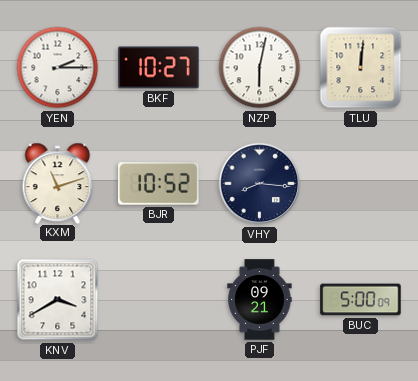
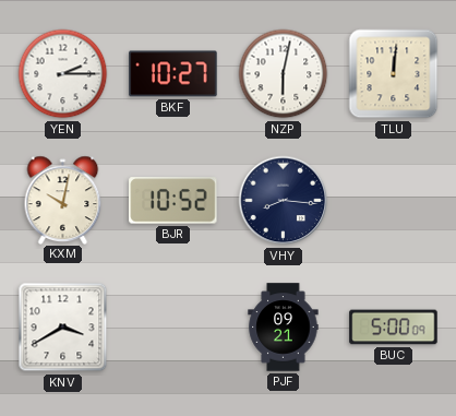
KXM: 11:12 -> 10:02 (63, 200)
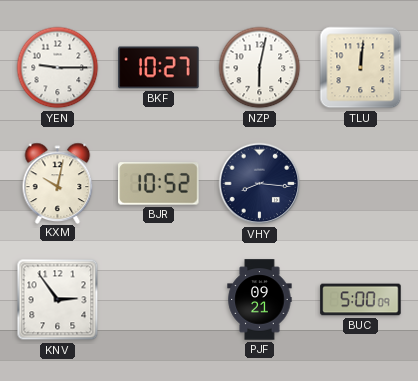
YEN: 2:15 -> 9:15 (58, 68)
KNV: 3:40 -> 2:54 (58, 300)
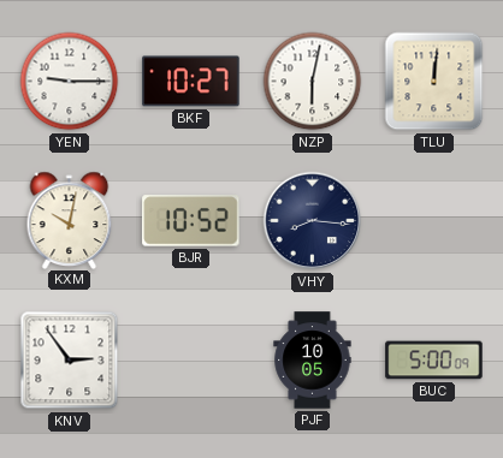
PJF: 09:21 -> 10:05 (313, 361)
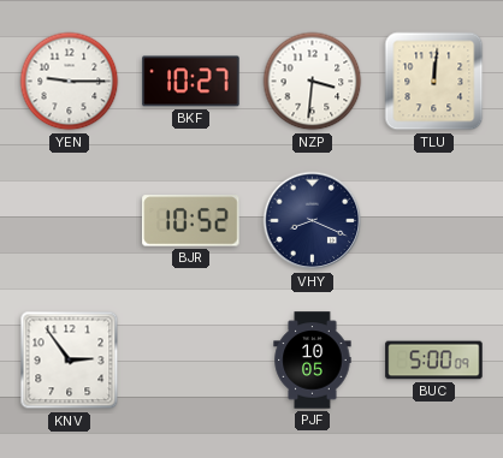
NZP: 6:02 -> 3:31 (313, 82)
KXM: 10:02 -> none (70, 220)
VHY: 8:16 -> 8:19 (313, 221)
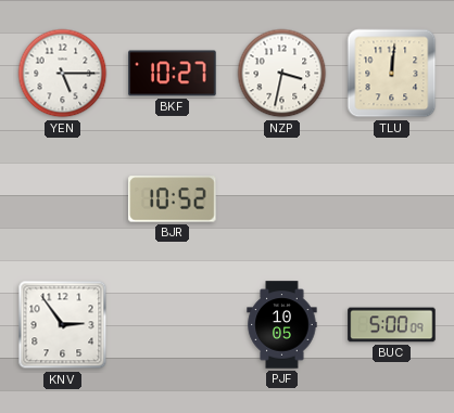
YEN: 9:15 -> 5:15 (63, 74)
NZP: 3:31 -> 3:32 (282, 74)
VHY: 8:19 -> none (313, 221)
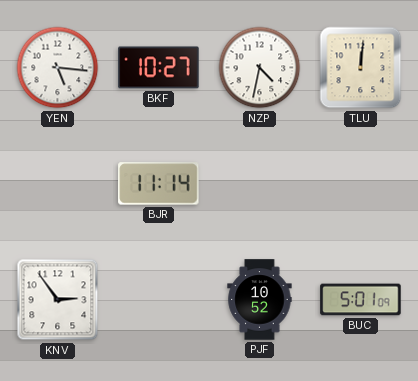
YEN: 5:15 -> 5:16 (58, 68)
NZP: 3:32 -> 4:32 (260, 68)
BJR: 10:52 -> 11:14 (159, 184)
PJF: 10:05 -> 10:52 (260, 300)
BUC: 5:00 -> 5:01 (361, 300)
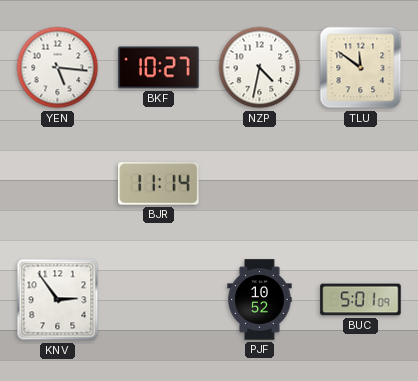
TLU: 12:01 -> 11:51 (361, 68)
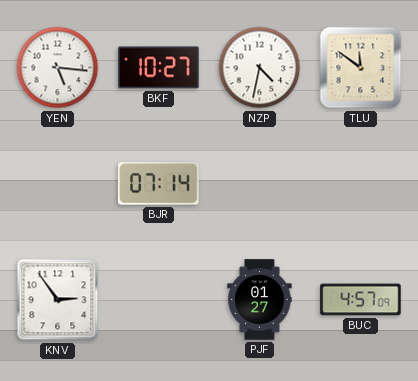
BJR: 11:14 -> 07:14 (159, 184)
PJF: 10:52 -> 01:27 (260, 300)
BUC: 5:01 -> 4:57 (361, 300)
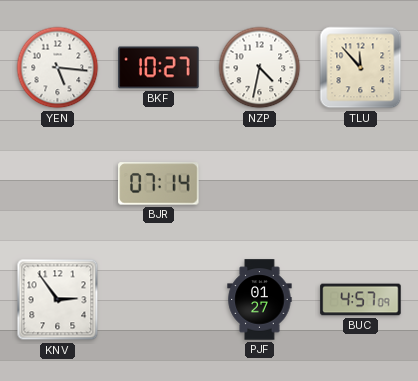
TLU: 11:51 -> 11:53 (361, 68)
